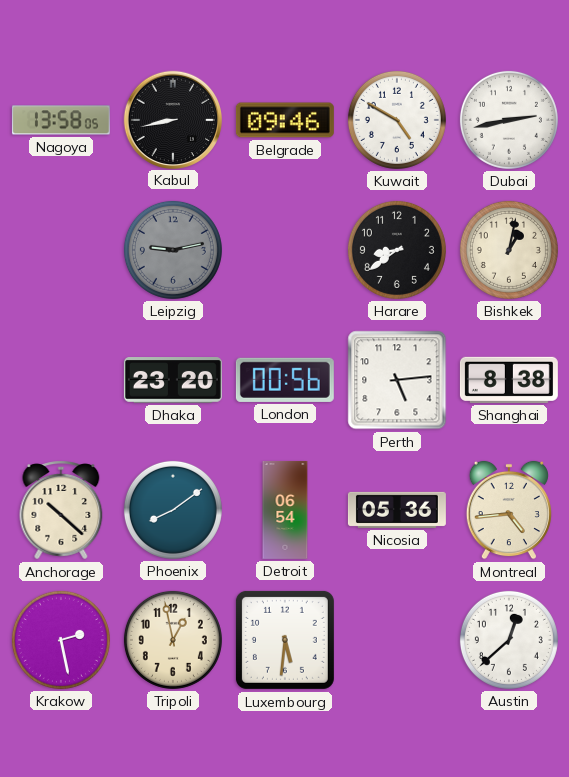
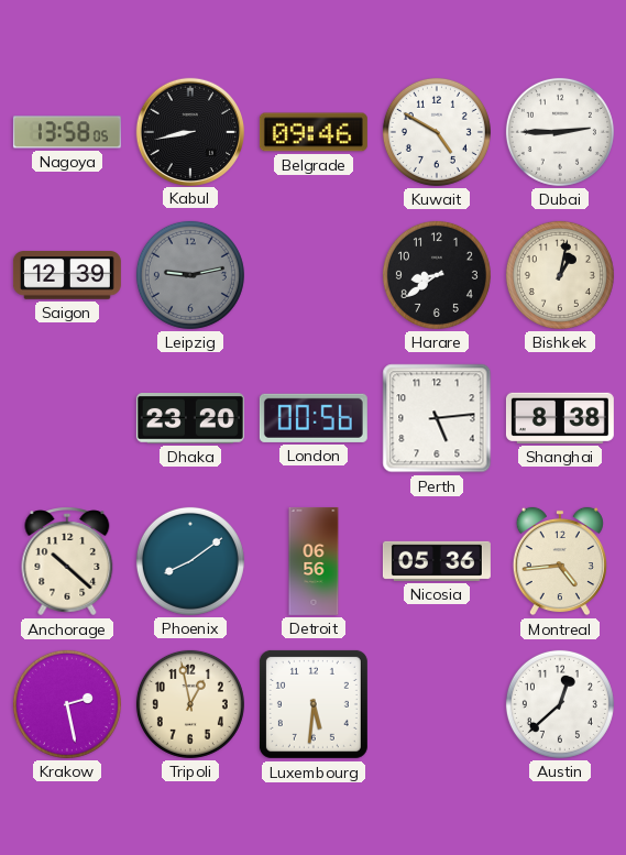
Dubai: 2:43 -> 2:45 (560, 132)
Saigon: none -> 12:39 (67, 276)
Detroit: 06:54 -> 06:56 (314, 561)
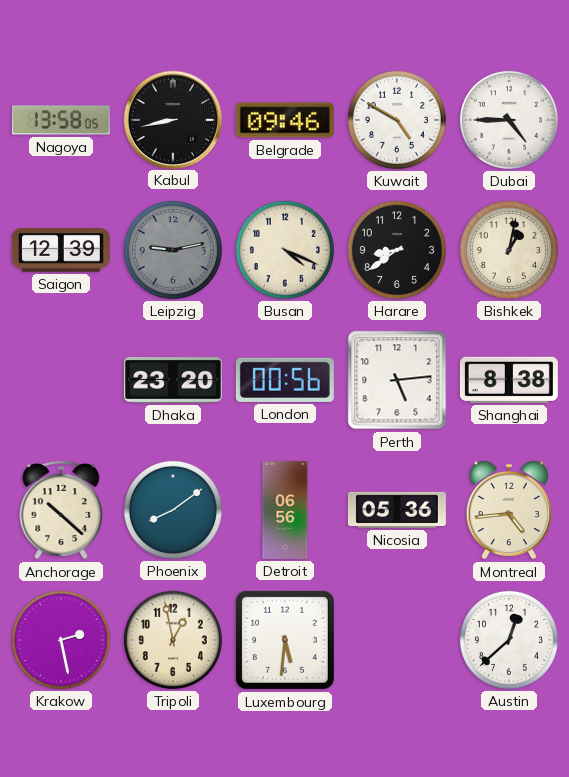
Dubai: 2:45 -> 4:45 (509, 120)
Busan: none -> 4:19 (285, 250)
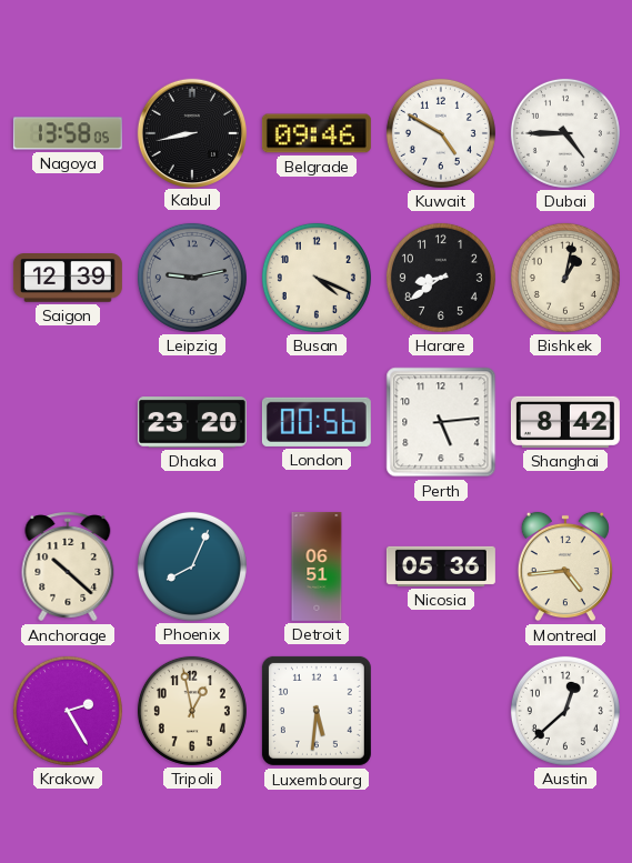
Shanghai: 8:38 -> 8:42 (565, 422)
Phoenix: 8:09 -> 8:04 (192, 566)
Detroit: 06:56 -> 06:51 (317, 566)
Krakow: 2:28 -> 2:25 (68, 711)
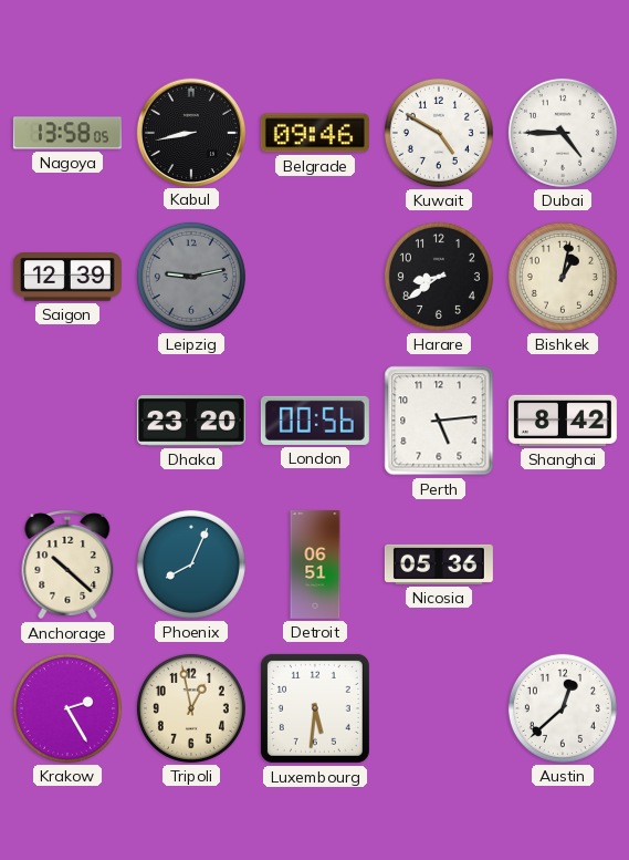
Busan: 4:19 -> none (317, 278)
Montreal: 4:44 -> none (565, 566)
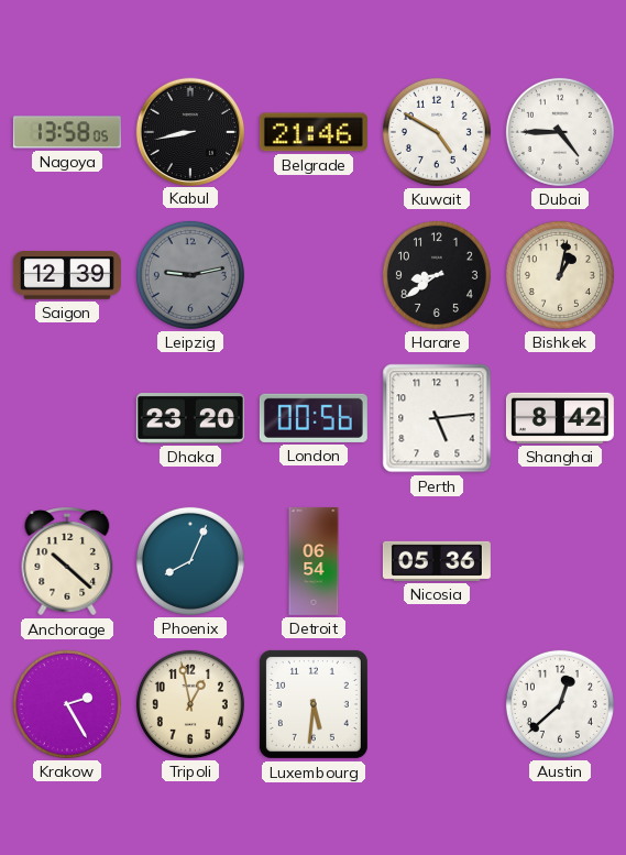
Belgrade: 09:46 -> 21:46 (314, 132)
Detroit: 06:51 -> 06:54 (314, 561)
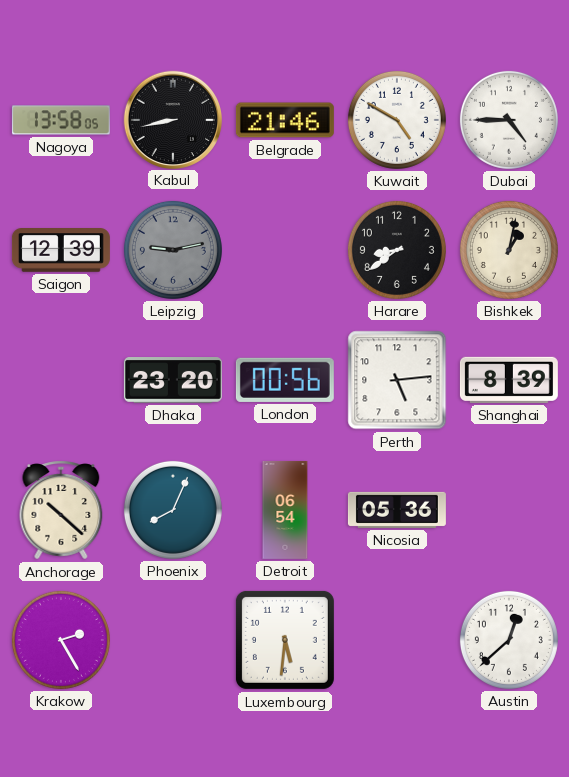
Shanghai: 8:42 -> 8:39 (509, 380)
Tripoli: 12:58 -> none (190, 704)
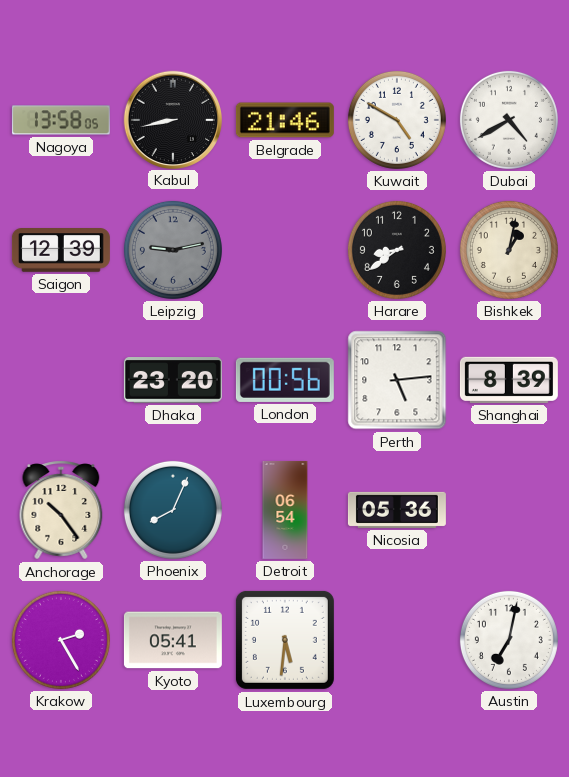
Dubai: 4:45 -> 4:40 (509, 120)
Anchorage: 10:22 -> 10:24 (61, 510)
Kyoto: none -> 05:41 (173, 640)
Austin: 12:38 -> 7:02 (509, 640)
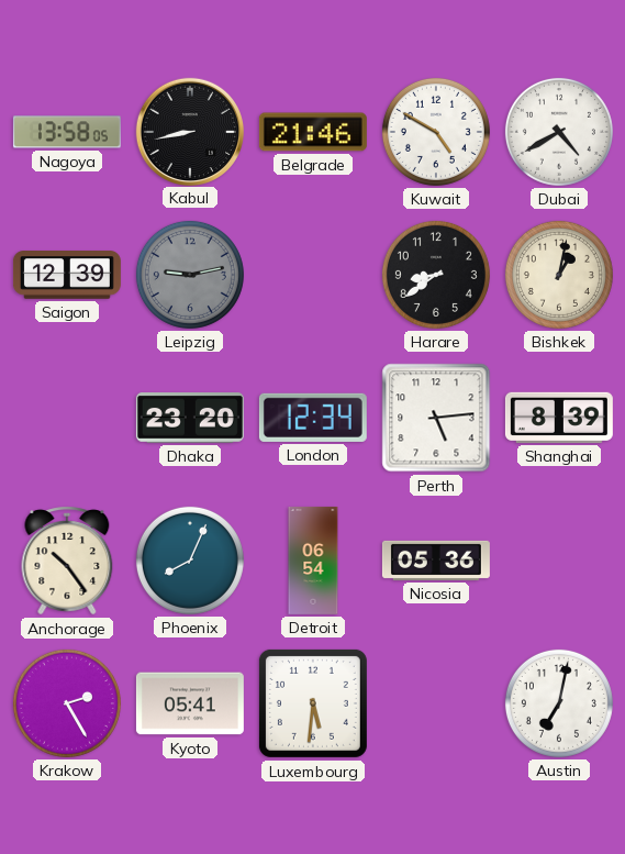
London: 00:56 -> 12:34 (313, 418)
